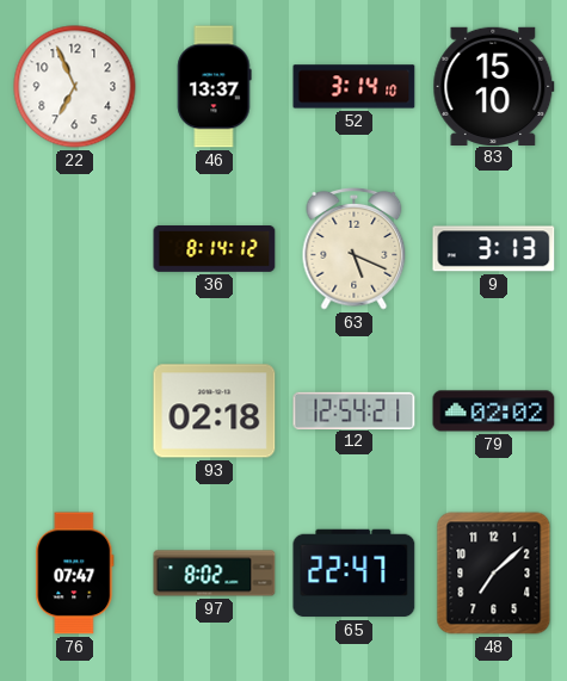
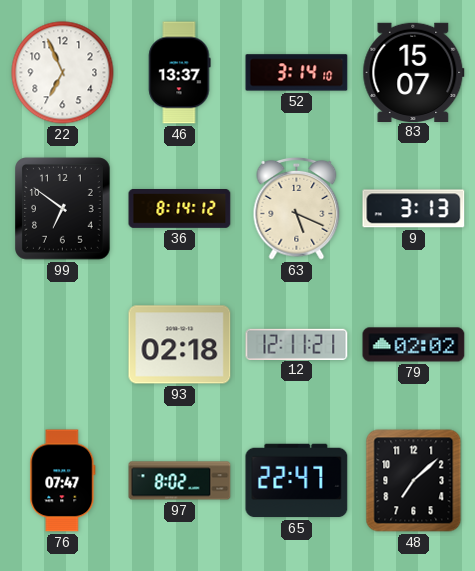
83: 15:10 -> 15:07 (414, 72)
99: none -> 6:51 (63, 209)
12: 12:54 -> 12:11 (297, 344)
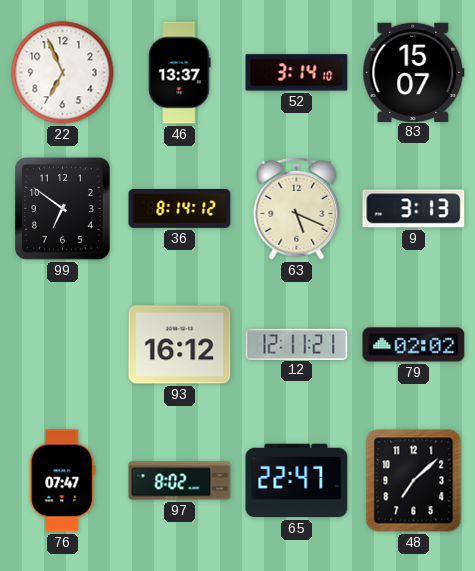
93: 02:18 -> 16:12 (180, 345)
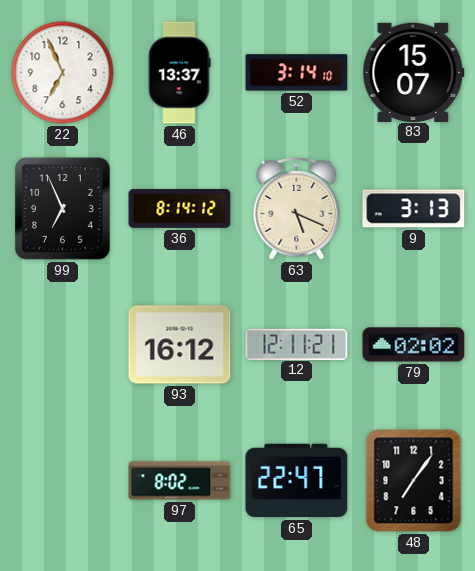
99: 6:51 -> 6:56 (63, 209)
76: 07:47 -> none (63, 481)
48: 7:08 -> 7:06 (414, 481)
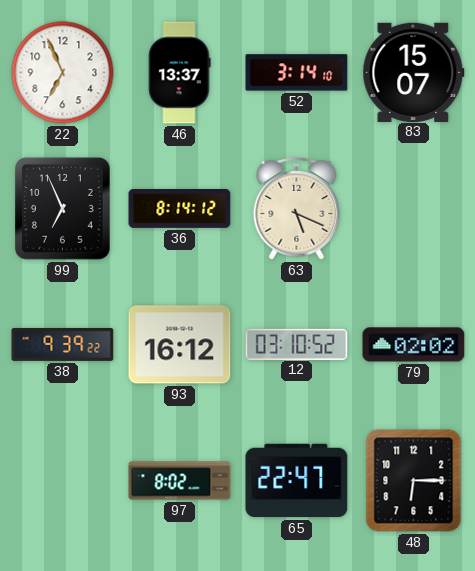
9: 3:13 -> none (414, 209)
38: none -> 9:39 (63, 344)
12: 12:11 -> 03:10 (297, 344)
48: 7:06 -> 6:15 (414, 481)
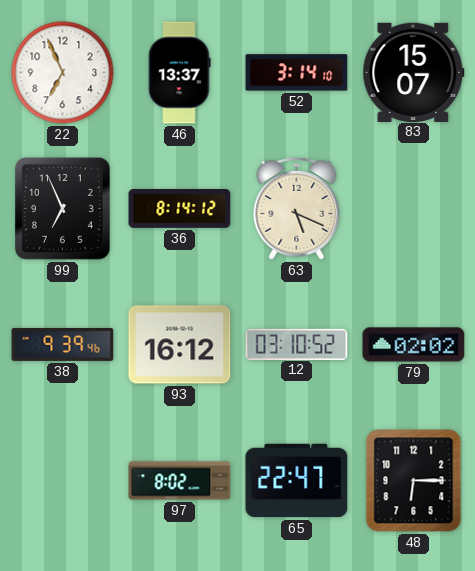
38: 9:39:22 -> 9:39:46 (63, 344)
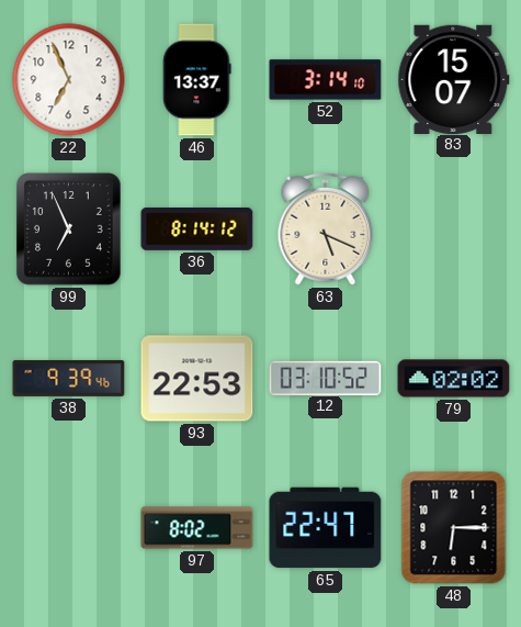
93: 16:12 -> 22:53 (197, 379)
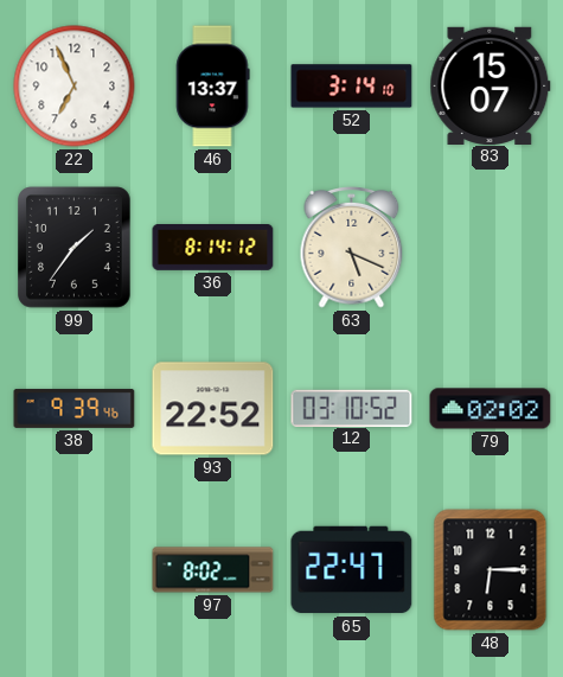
99: 6:56 -> 1:36 (75, 248)
93: 22:53 -> 22:52 (213, 409)
